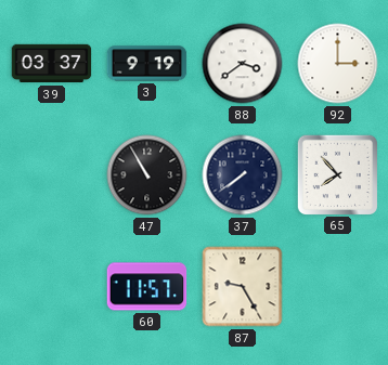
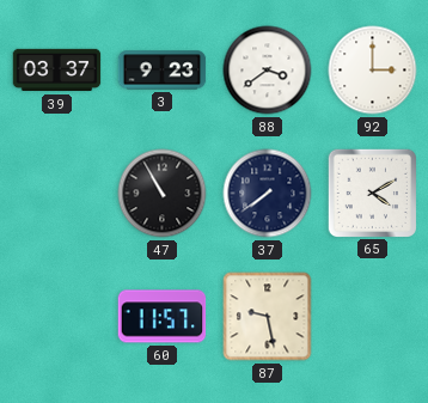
3: 9:19 -> 9:23 (163, 71)
65: 7:53 -> 4:10 (372, 193)
87: 9:25 -> 9:28 (268, 317)
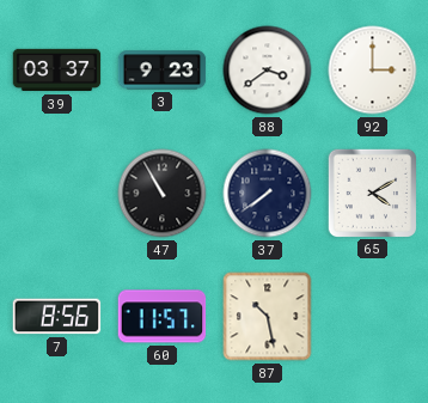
7: none -> 8:56 (57, 317)
87: 9:28 -> 10:28 (268, 317)
